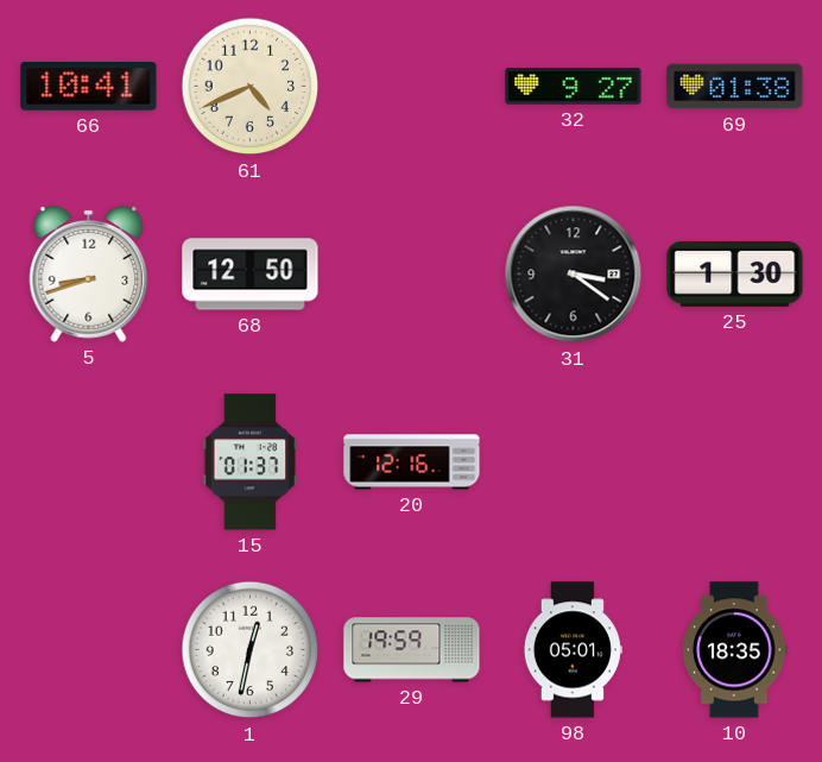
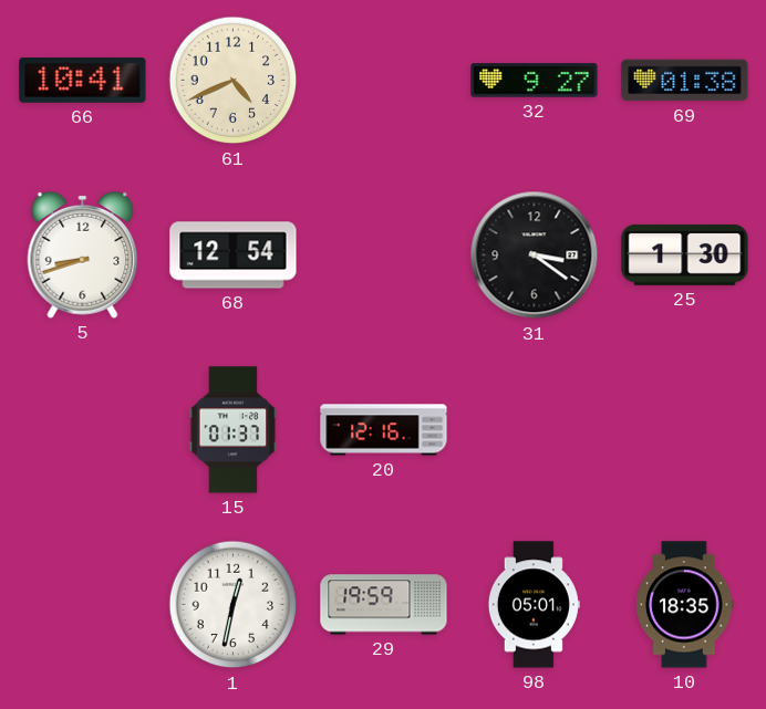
68: 12:50 -> 12:54 (234, 256)
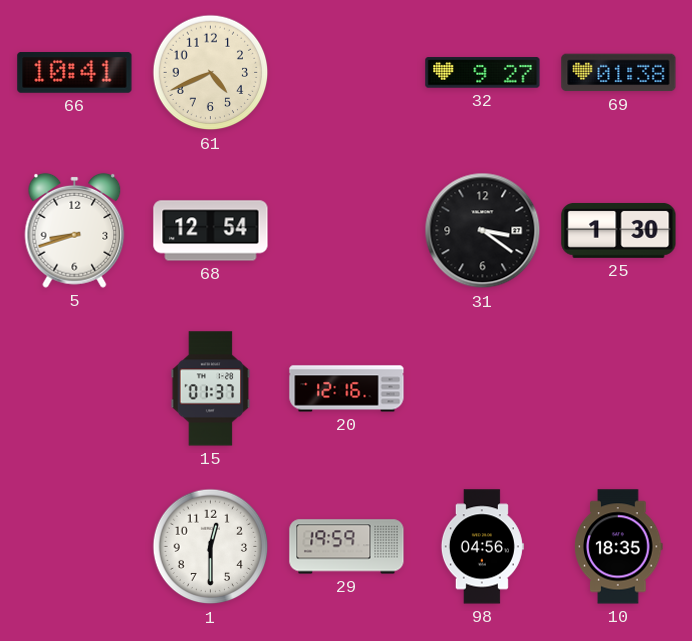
1: 12:32 -> 12:30 (211, 547)
98: 05:01 -> 04:56 (482, 547)
